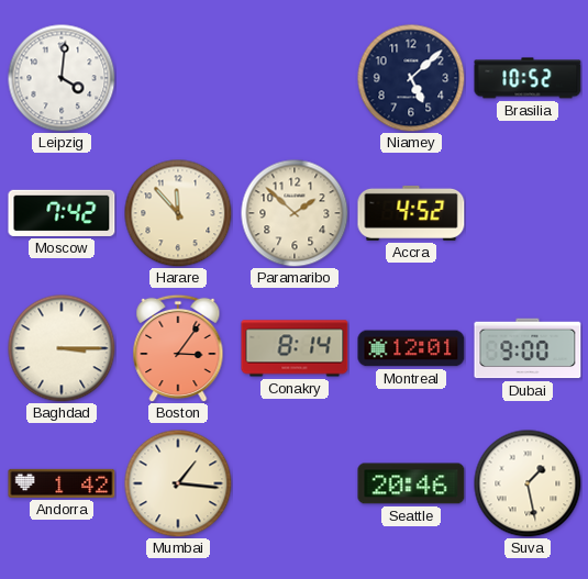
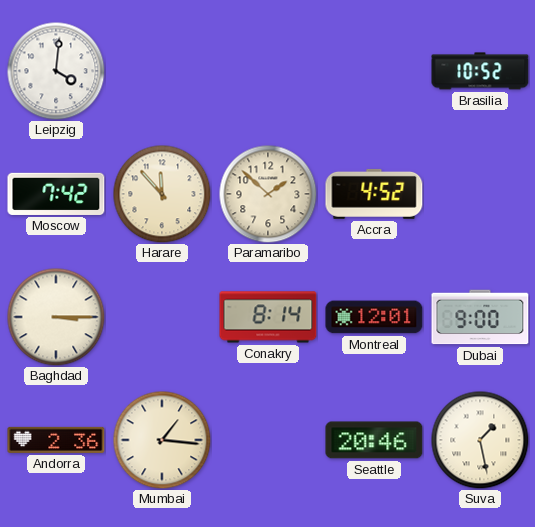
Niamey: 5:08 -> none (411, 78)
Boston: 3:06 -> none (178, 348)
Andorra: 1:42 -> 2:36 (56, 440)
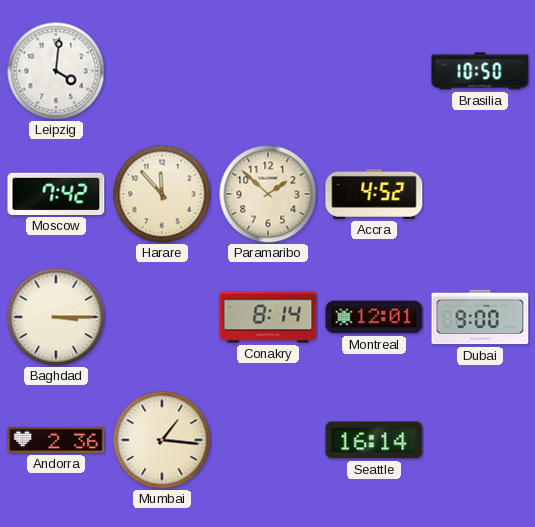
Brasilia: 10:52 -> 10:50 (480, 71)
Seattle: 20:46 -> 16:14 (374, 440)
Suva: 1:28 -> none (480, 440)
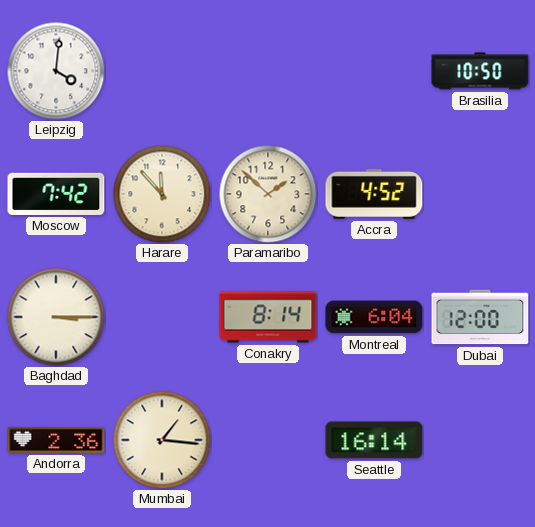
Montreal: 12:01 -> 6:04 (374, 317)
Dubai: 9:00 -> 12:00 (480, 317)
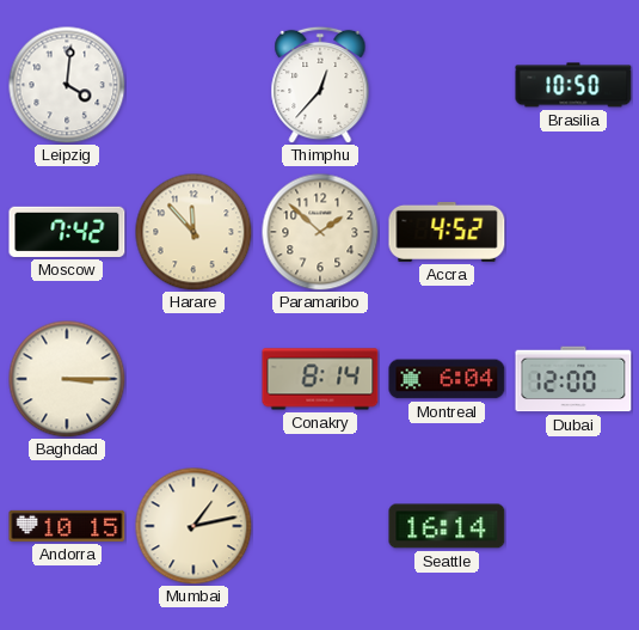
Thimphu: none -> 12:37 (320, 85)
Andorra: 2:36 -> 10:15 (67, 526)
Mumbai: 1:16 -> 1:13 (193, 526)
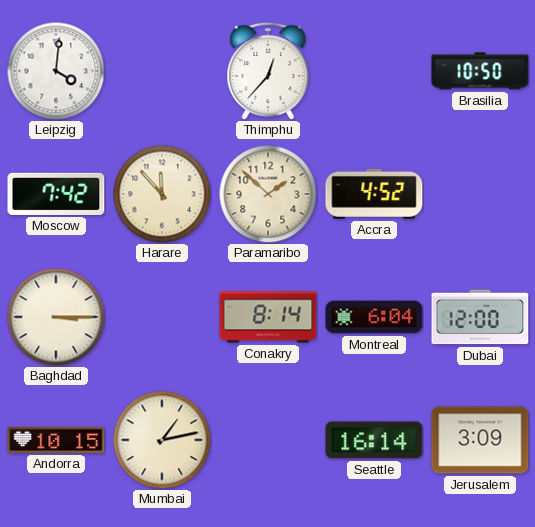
Jerusalem: none -> 3:09 (480, 440)
